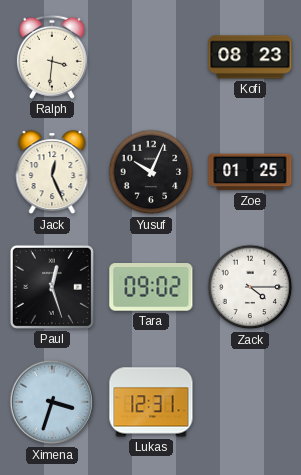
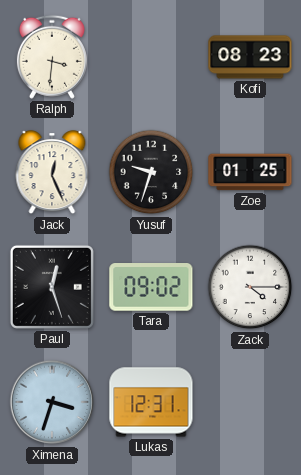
Yusuf: 10:04 -> 9:33 (151, 172)
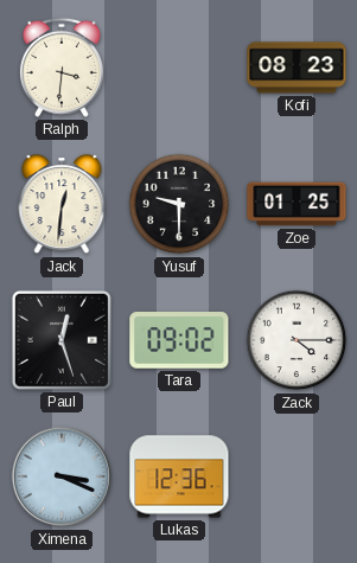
Jack: 12:26 -> 12:31 (62, 205)
Yusuf: 9:33 -> 9:30 (179, 204)
Ximena: 3:33 -> 3:19 (62, 476)
Lukas: 12:31 -> 12:36 (179, 476)
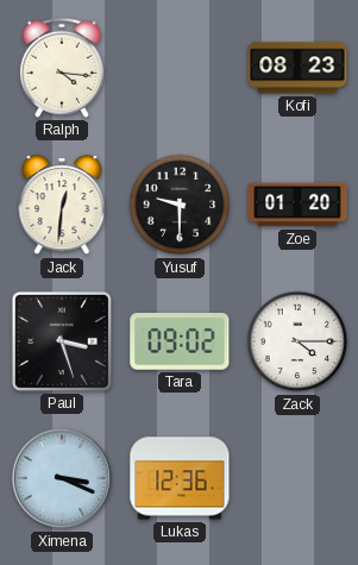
Ralph: 3:31 -> 4:16 (62, 68)
Zoe: 01:25 -> 01:20 (297, 205)
Paul: 12:27 -> 3:27 (62, 341)
